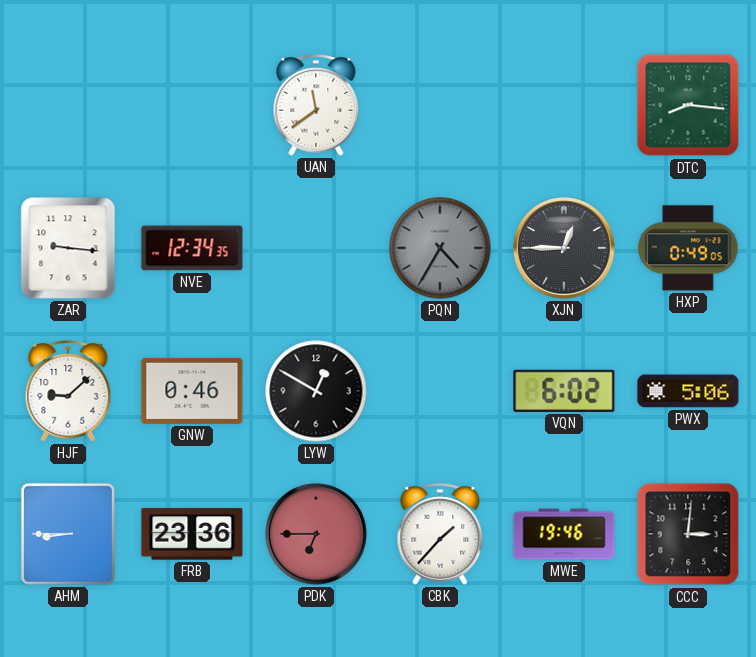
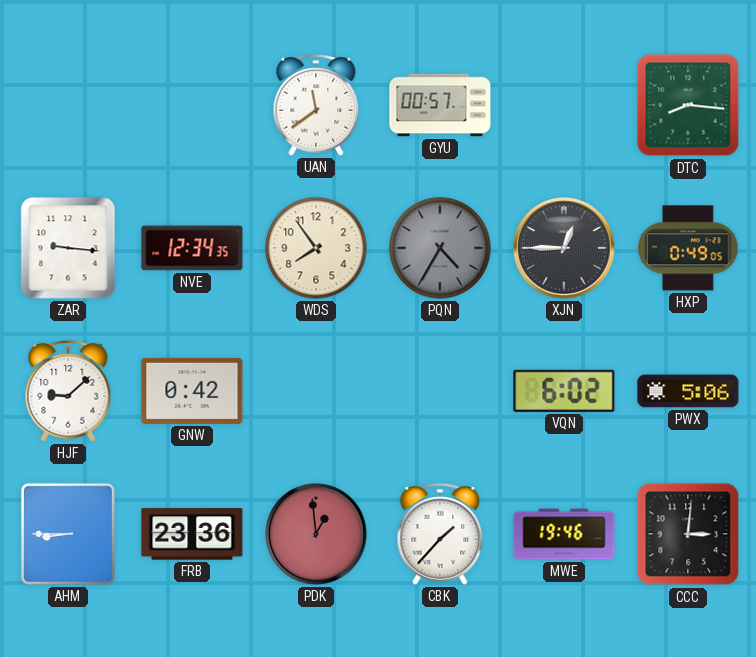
GYU: none -> 00:57 (440, 105)
WDS: none -> 7:54 (316, 248)
GNW: 0:46 -> 0:42 (192, 391)
LYW: 12:50 -> none (316, 391)
PDK: 6:45 -> 12:59 (316, 534)
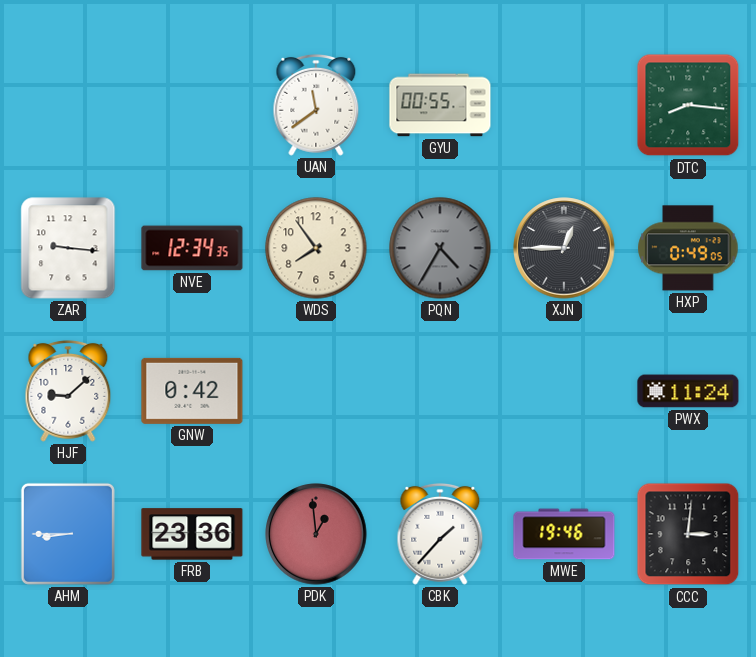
GYU: 00:57 -> 00:55 (440, 105)
VQN: 6:02 -> none (564, 391)
PWX: 5:06 -> 11:24 (688, 391)
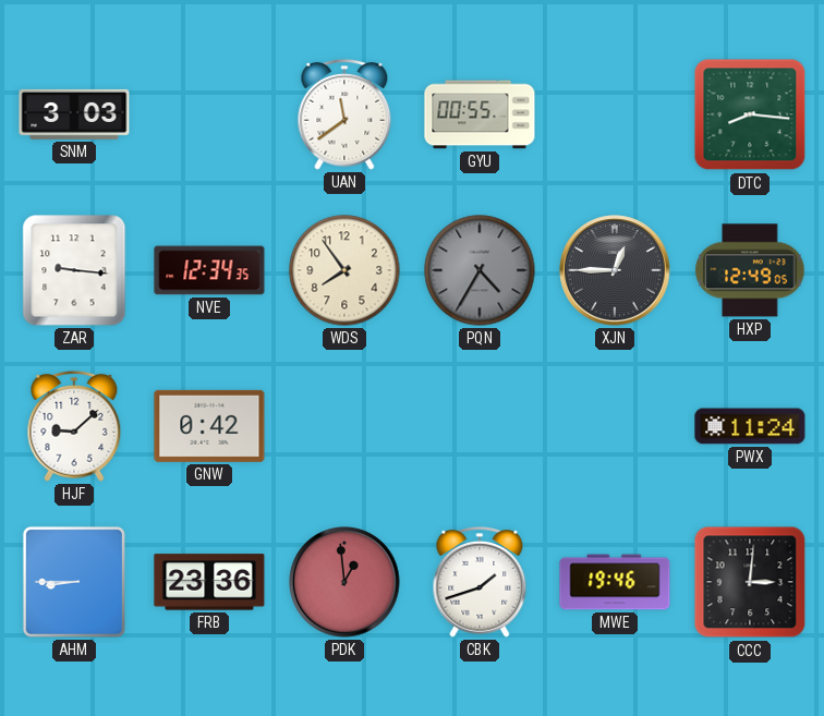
SNM: none -> 3:03 (74, 114)
HXP: 0:49 -> 12:49 (750, 270)
CBK: 1:37 -> 1:42 (480, 582)
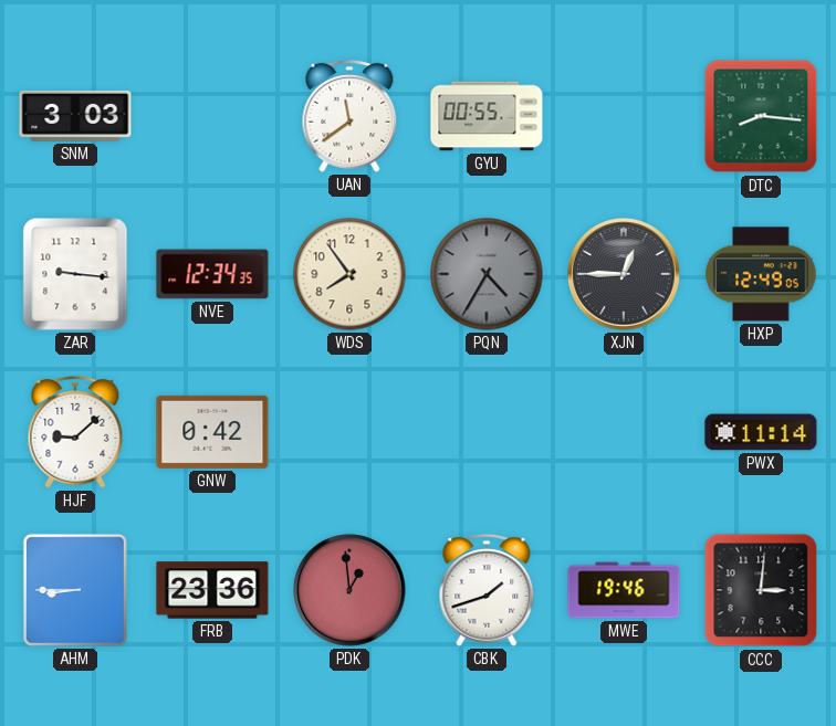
PWX: 11:24 -> 11:14 (761, 432)
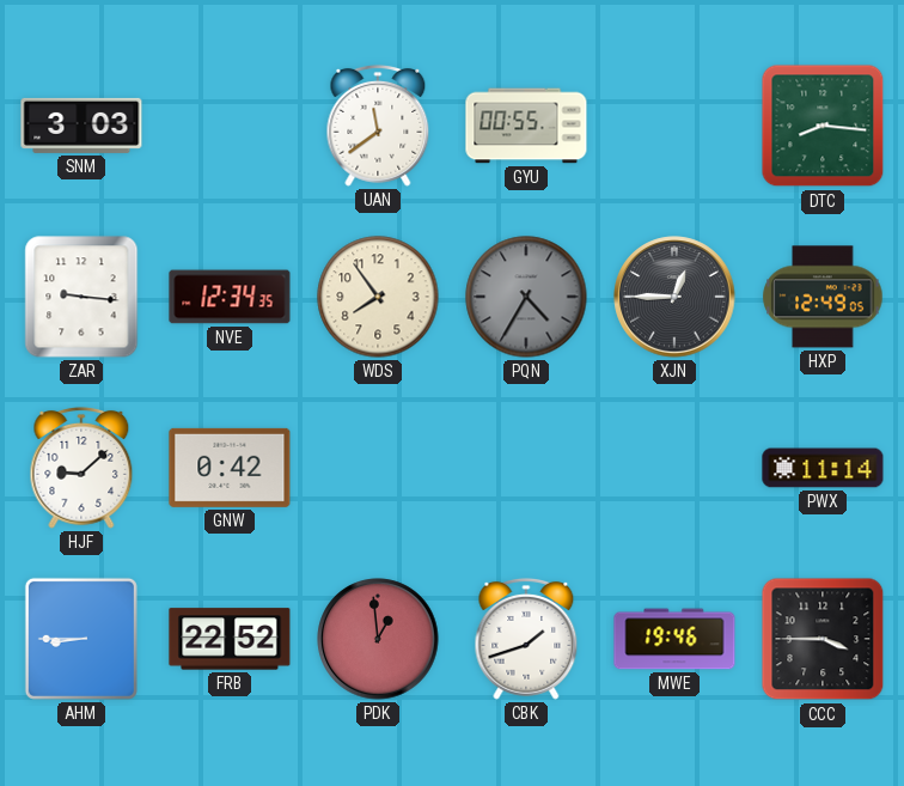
FRB: 23:36 -> 22:52 (230, 639)
CCC: 3:01 -> 3:45 (823, 639)
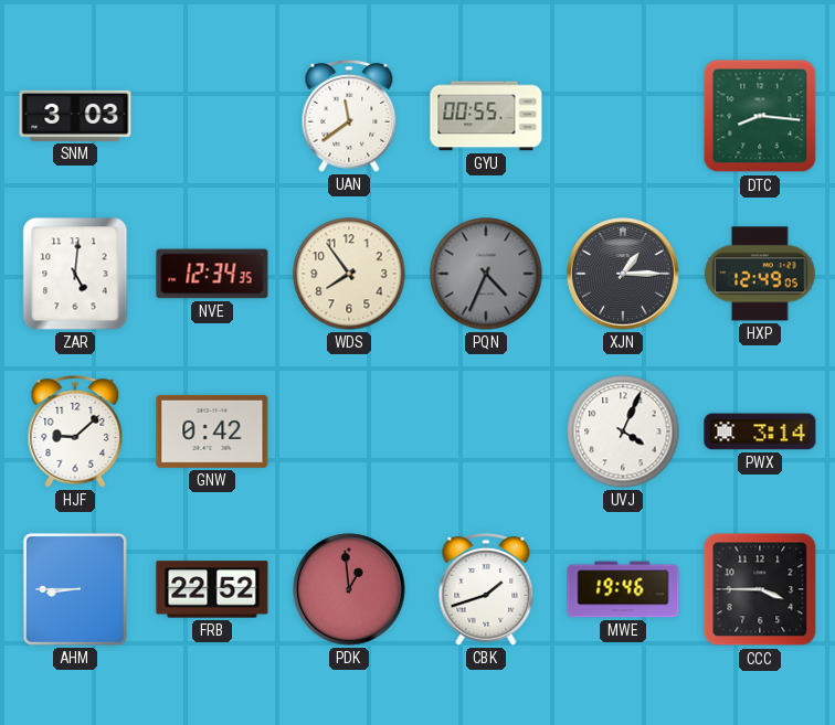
ZAR: 9:16 -> 5:01 (75, 274)
PQN: 4:35 -> 4:34 (486, 274)
XJN: 12:45 -> 1:15 (623, 274)
UVJ: none -> 4:04 (623, 431)
PWX: 11:14 -> 3:14 (760, 431)
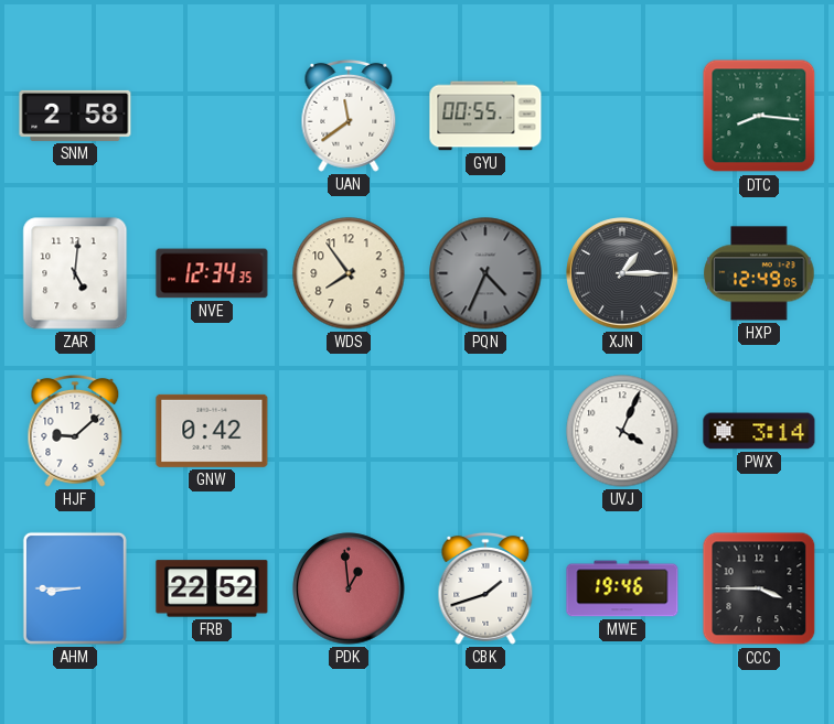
SNM: 3:03 -> 2:58 (75, 116)
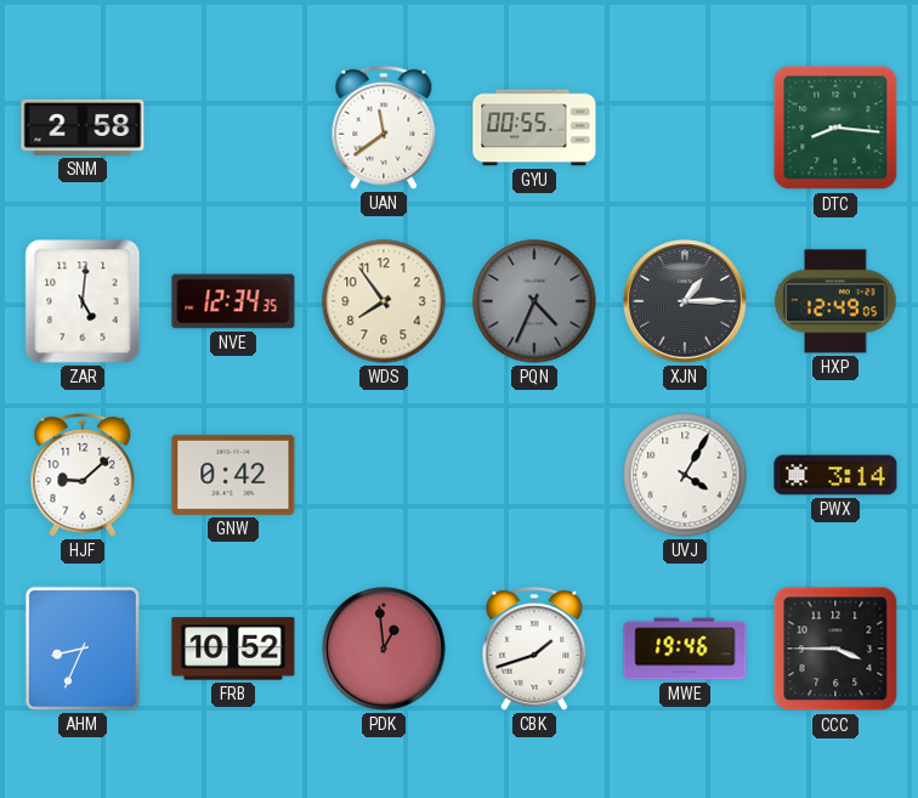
UVJ: 4:04 -> 4:05 (685, 475)
AHM: 8:45 -> 8:34 (83, 649)
FRB: 22:52 -> 10:52 (233, 649)
